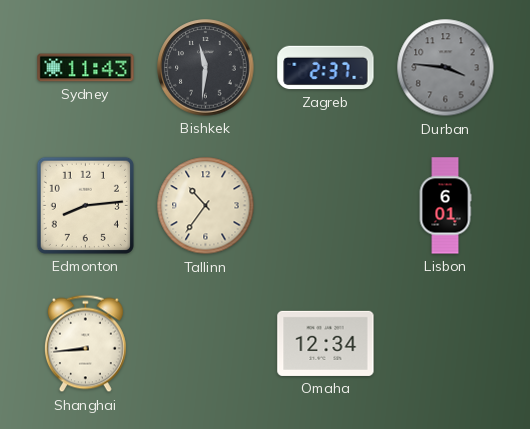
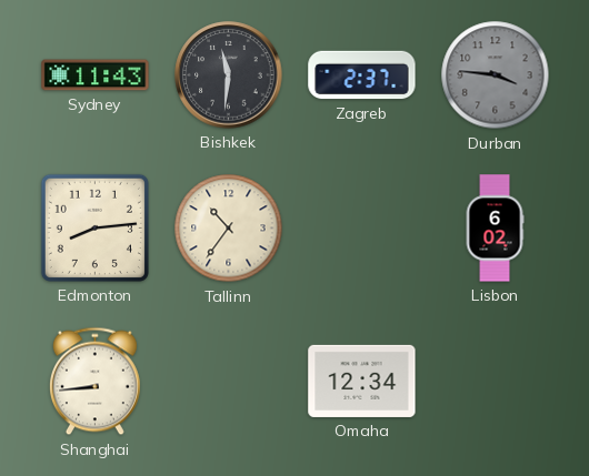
Lisbon: 6:01 -> 6:02 (495, 229)
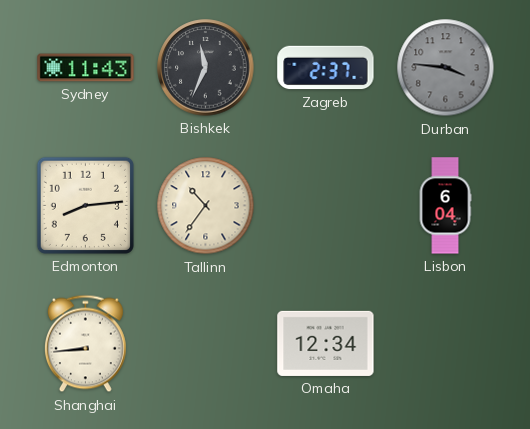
Bishkek: 11:31 -> 11:34 (206, 68)
Lisbon: 6:02 -> 6:04 (445, 206)
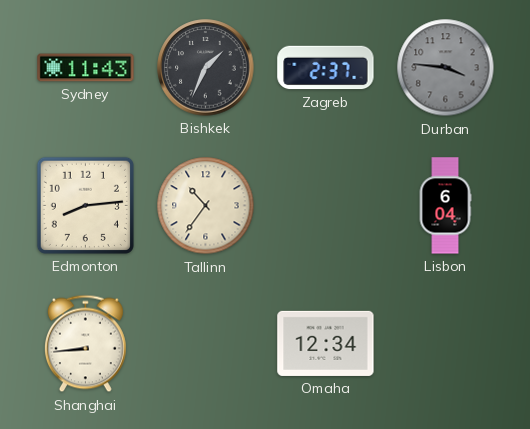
Bishkek: 11:34 -> 1:34 (206, 68)
